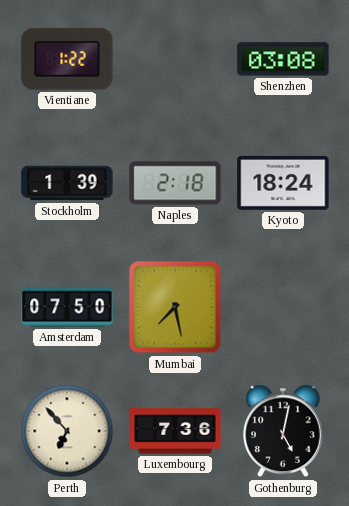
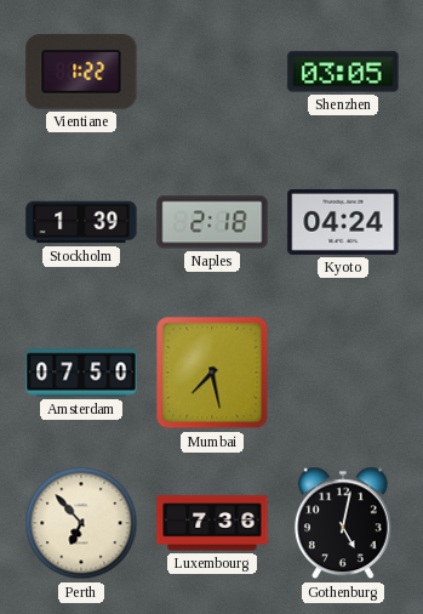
Shenzhen: 03:08 -> 03:05 (343, 72)
Kyoto: 18:24 -> 04:24 (343, 222)
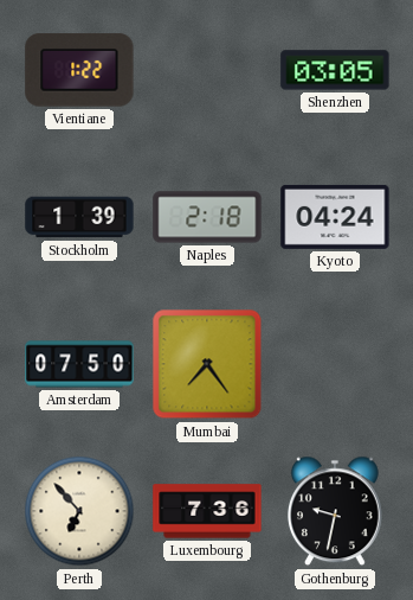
Mumbai: 7:28 -> 7:24 (207, 364)
Gothenburg: 5:02 -> 9:32 (335, 511)
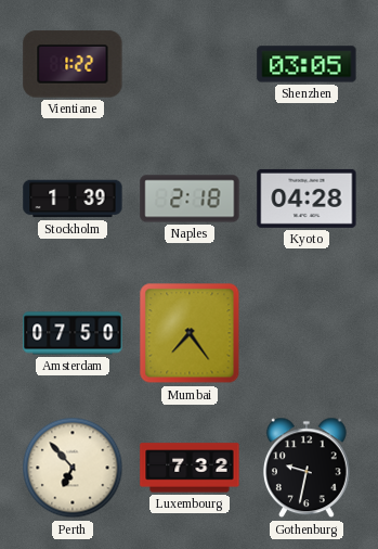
Kyoto: 04:24 -> 04:28 (307, 199)
Luxembourg: 7:36 -> 7:32 (190, 468)
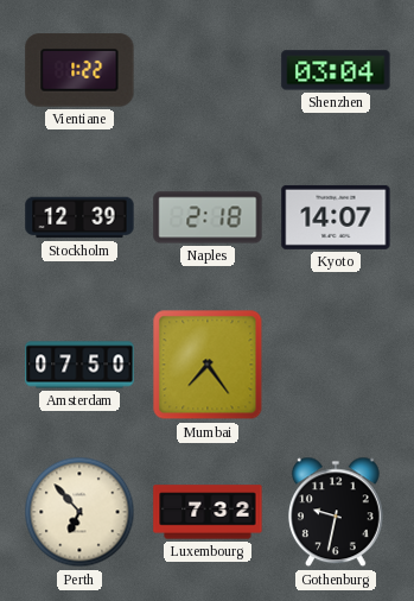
Shenzhen: 03:05 -> 03:04 (336, 70)
Stockholm: 1:39 -> 12:39 (79, 217)
Kyoto: 04:28 -> 14:07 (336, 217)
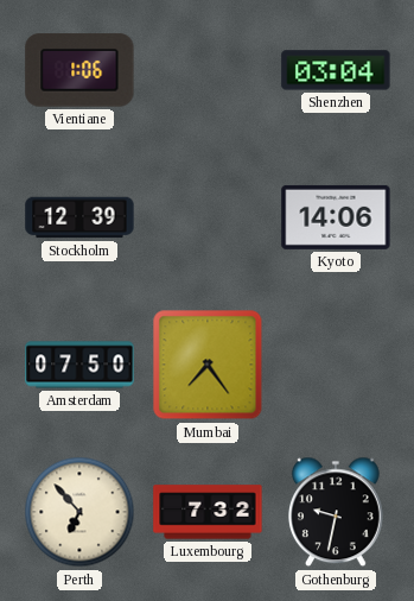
Vientiane: 1:22 -> 1:06 (79, 70)
Naples: 2:18 -> none (208, 217)
Kyoto: 14:07 -> 14:06 (336, 217)
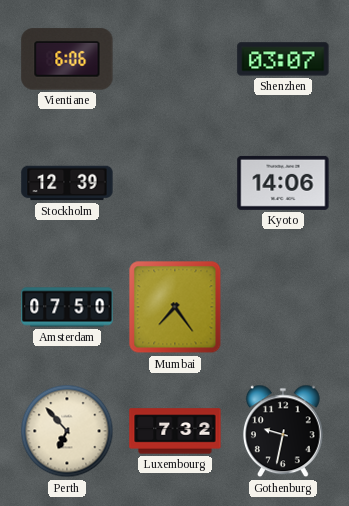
Vientiane: 1:06 -> 6:06 (67, 59)
Shenzhen: 03:04 -> 03:07 (283, 59)
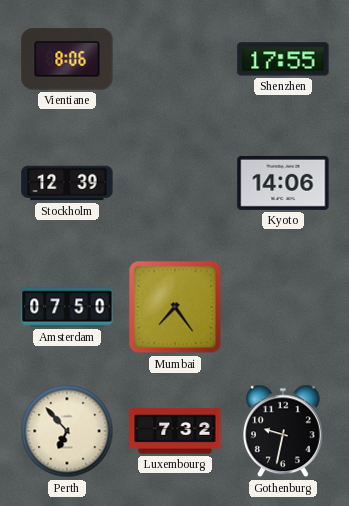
Vientiane: 6:06 -> 8:06 (67, 59)
Shenzhen: 03:07 -> 17:55 (283, 59)
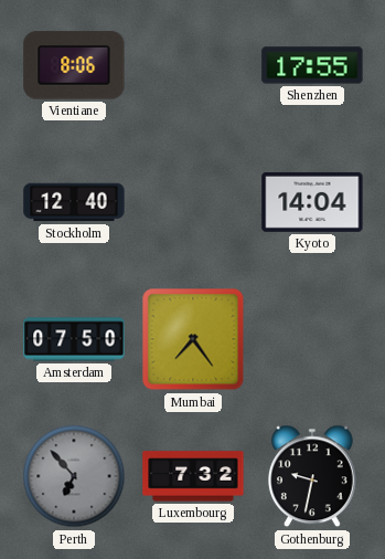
Stockholm: 12:39 -> 12:40 (74, 202)
Kyoto: 14:06 -> 14:04 (312, 202)
Perth dial: cream -> grey (74, 476)
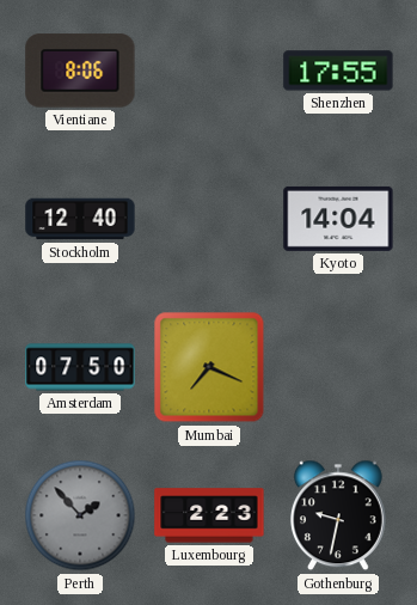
Mumbai: 7:24 -> 7:19 (209, 367)
Perth: 6:53 -> 1:53 (80, 515)
Luxembourg: 7:32 -> 2:23 (209, 515)
